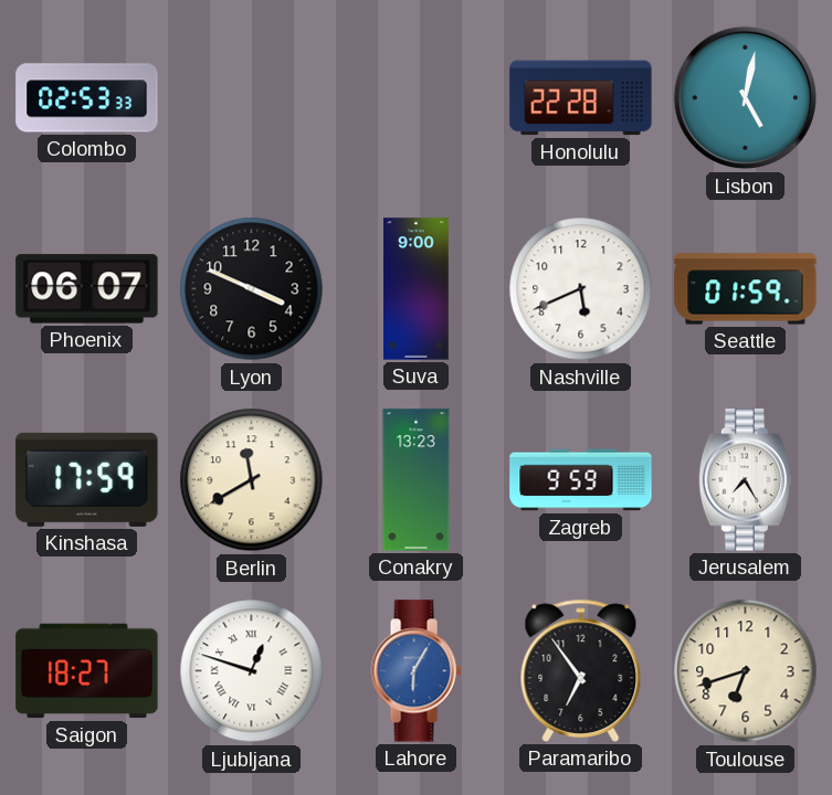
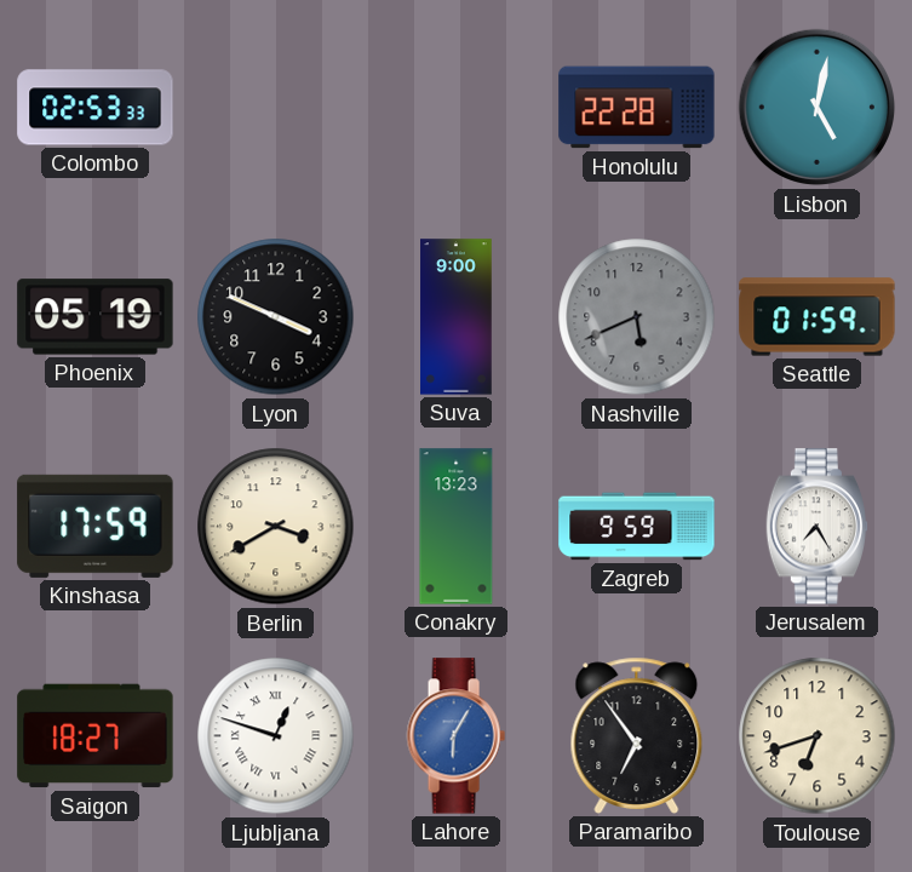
Phoenix: 06:07 -> 05:19 (96, 317)
Nashville dial: white -> grey (637, 317)
Berlin: 11:40 -> 3:40 (276, 527)
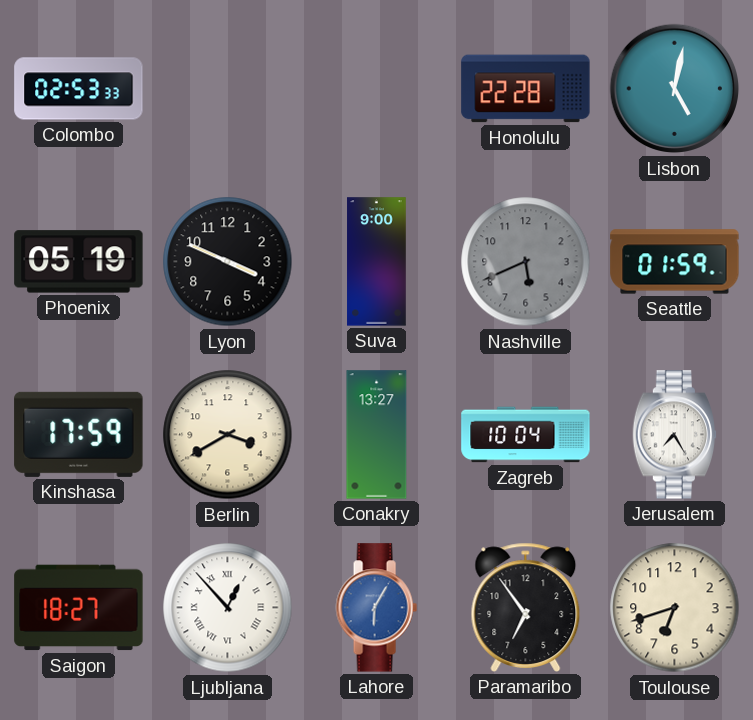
Conakry: 13:23 -> 13:27 (377, 435)
Zagreb: 9:59 -> 10:04 (526, 435)
Ljubljana: 12:48 -> 12:53 (228, 608)
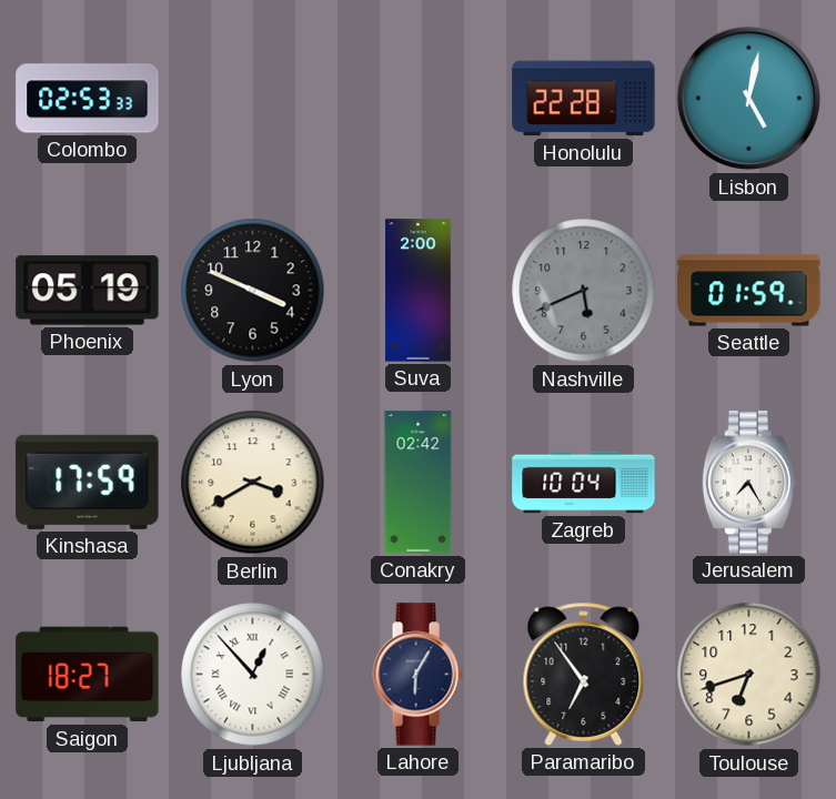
Suva: 9:00 -> 2:00 (419, 291)
Conakry: 13:27 -> 02:42 (419, 483)
Lahore dial: blue -> navy (417, 675)
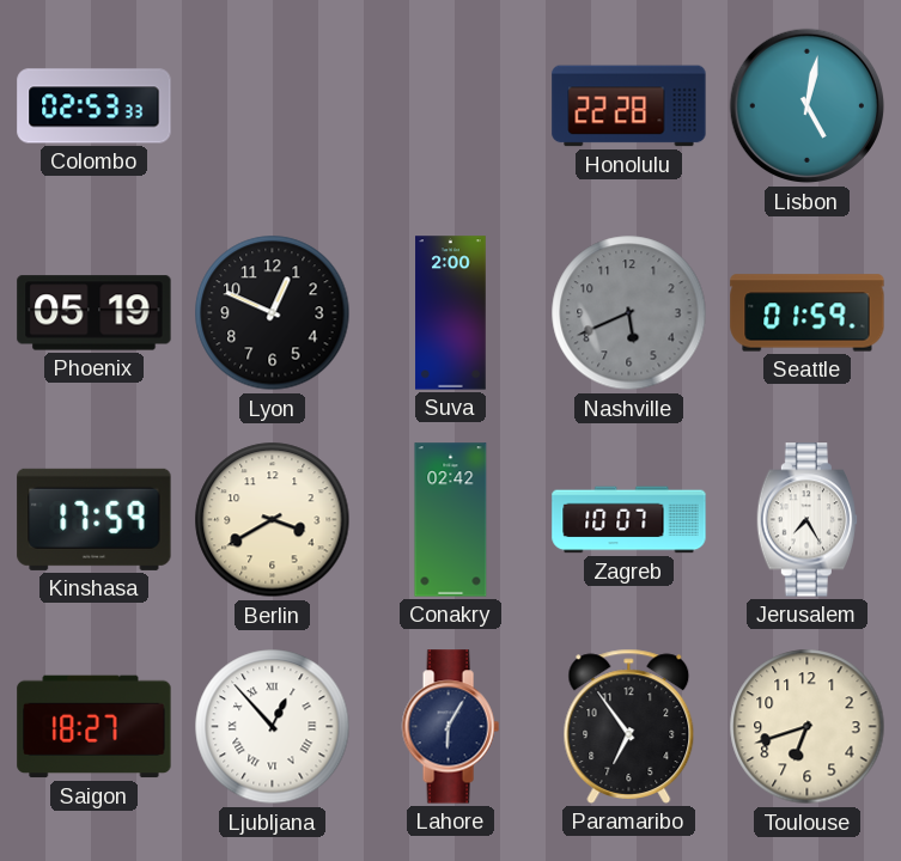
Lyon: 3:49 -> 12:49 (273, 313)
Zagreb: 10:04 -> 10:07 (629, 520)
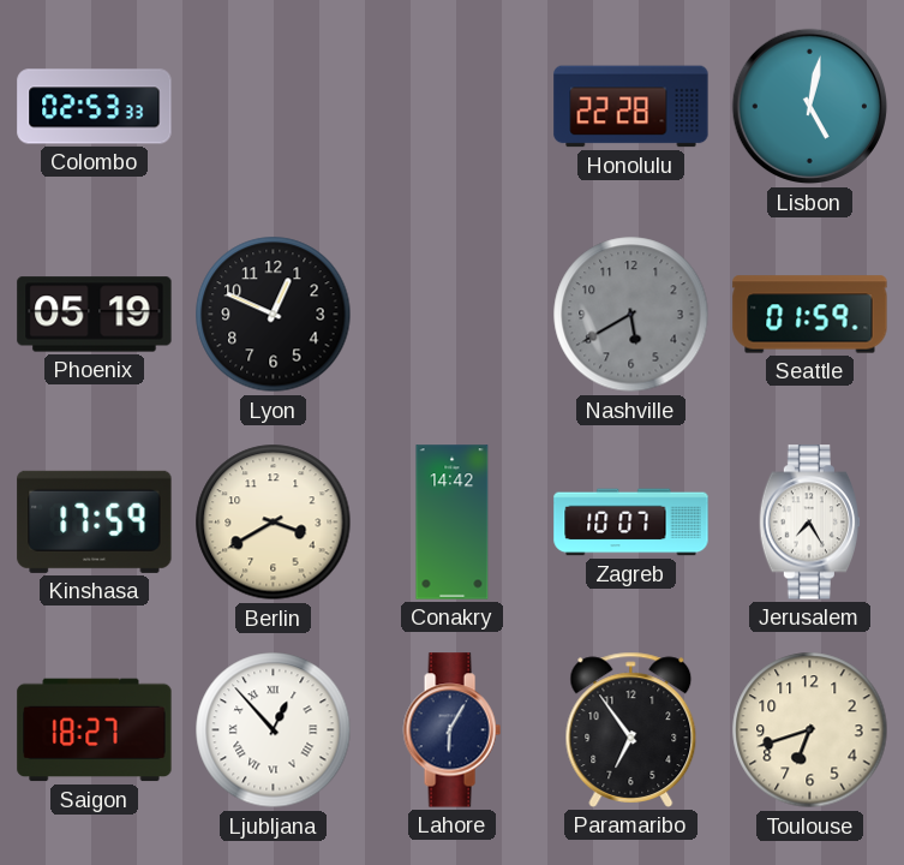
Suva: 2:00 -> none (451, 313)
Nashville: 5:41 -> 5:40 (631, 315)
Conakry: 02:42 -> 14:42 (453, 523)
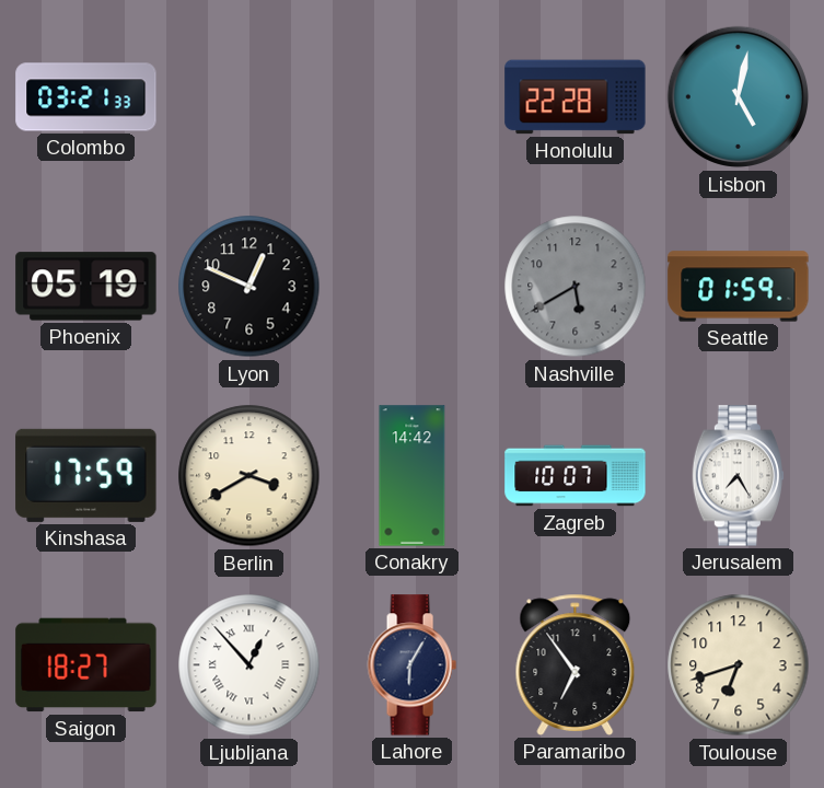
Colombo: 02:53 -> 03:21 (86, 97)
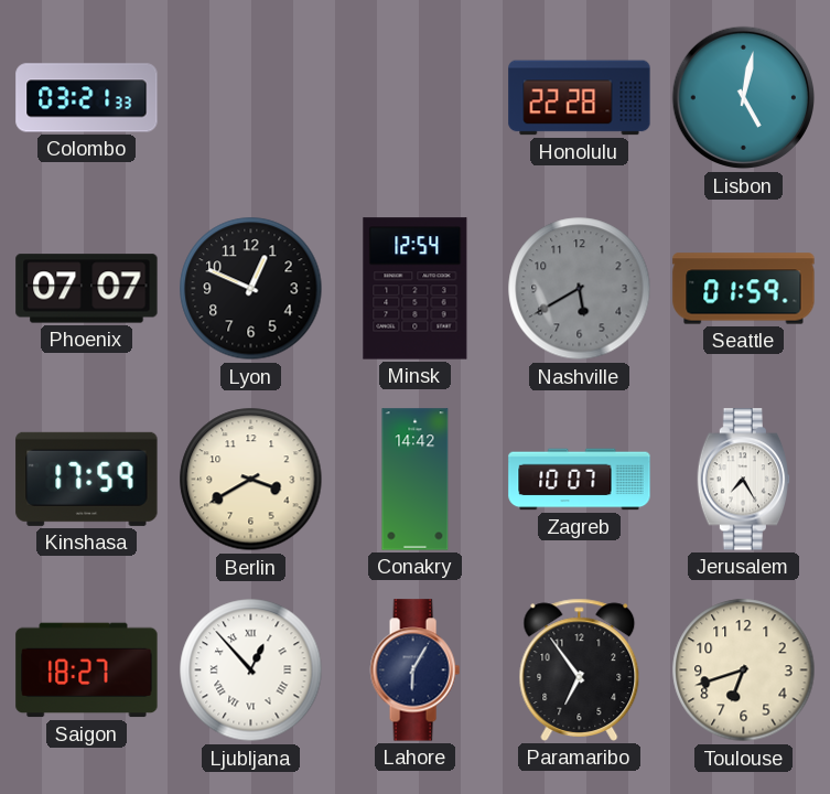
Phoenix: 05:19 -> 07:07 (87, 289)
Minsk: none -> 12:54 (416, 289)
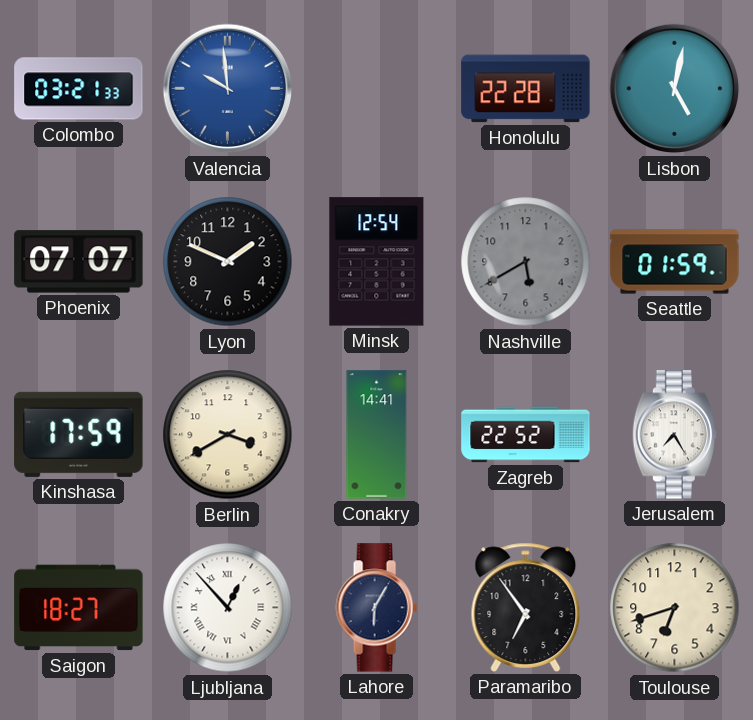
Valencia: none -> 9:59 (228, 89)
Lyon: 12:49 -> 1:49 (228, 262)
Conakry: 14:42 -> 14:41 (377, 435)
Zagreb: 10:07 -> 22:52 (526, 435)
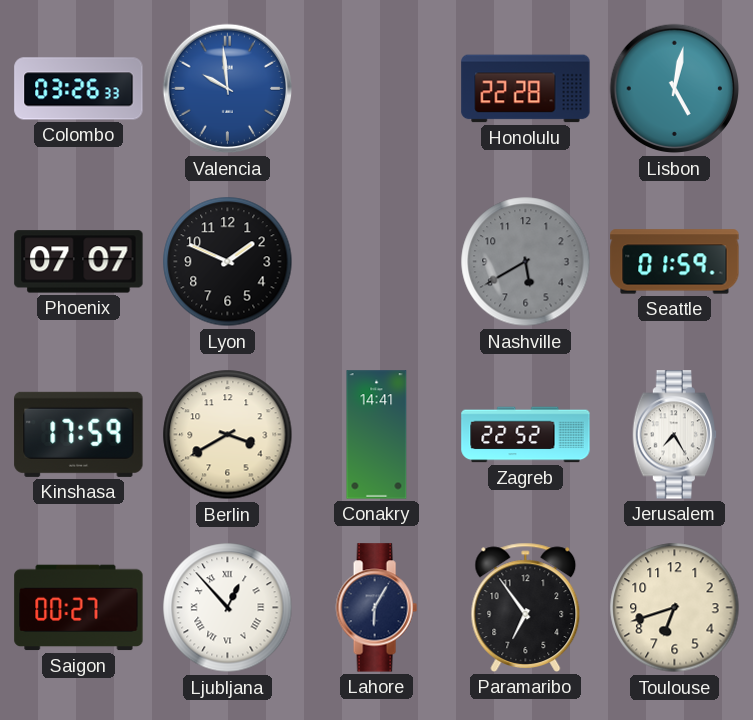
Colombo: 03:21 -> 03:26 (79, 89)
Minsk: 12:54 -> none (377, 262)
Saigon: 18:27 -> 00:27 (79, 608)
